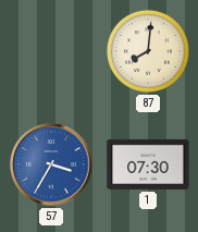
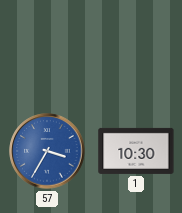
87: 8:01 -> none (148, 51)
1: 07:30 -> 10:30 (136, 151)
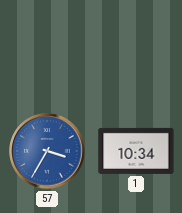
1: 10:30 -> 10:34 (136, 151)
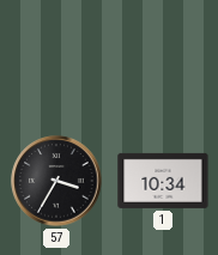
57 dial: blue -> black (56, 181)
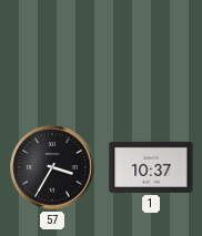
1: 10:34 -> 10:37 (151, 167)
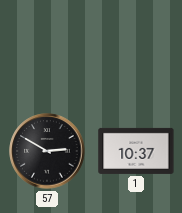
57: 3:35 -> 2:50 (47, 151)
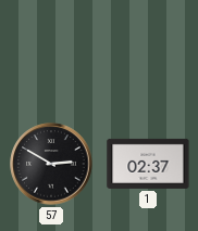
1: 10:37 -> 02:37 (148, 164)
